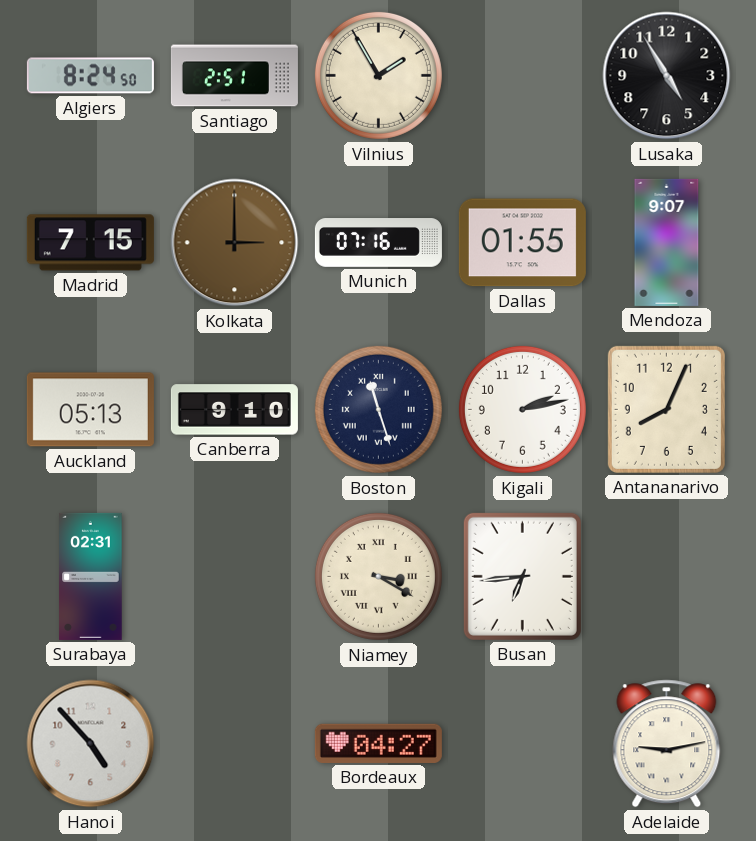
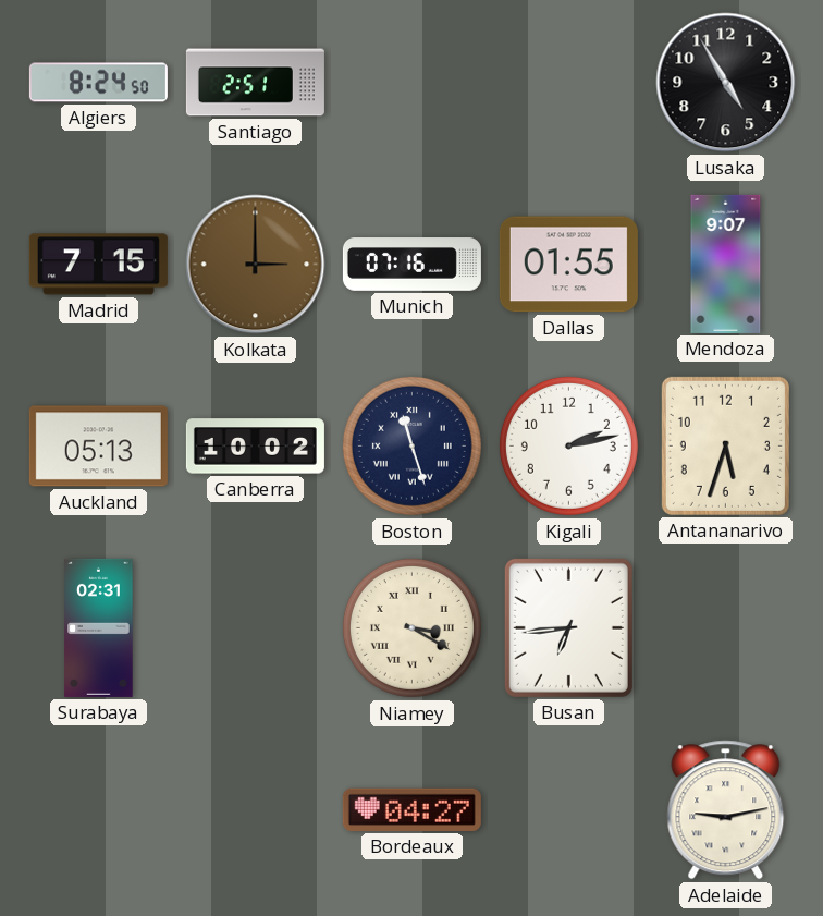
Vilnius: 1:55 -> none (378, 75)
Canberra: 9:10 -> 10:02 (255, 447)
Antananarivo: 8:04 -> 5:33 (725, 445)
Hanoi: 4:53 -> none (91, 744)
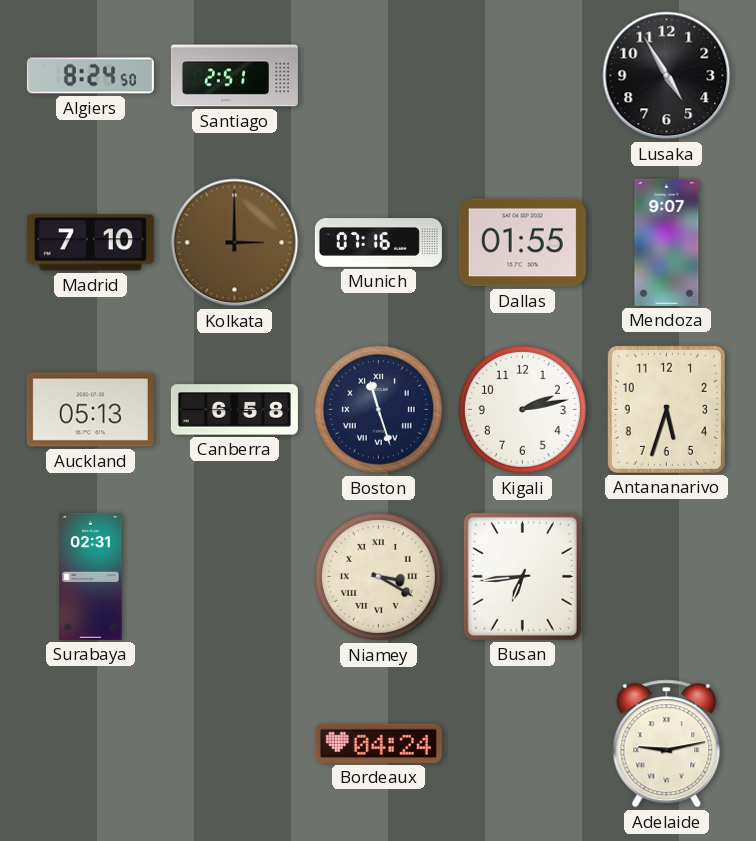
Madrid: 7:15 -> 7:10 (90, 243)
Canberra: 10:02 -> 6:58 (234, 410)
Bordeaux: 04:27 -> 04:24 (378, 743)
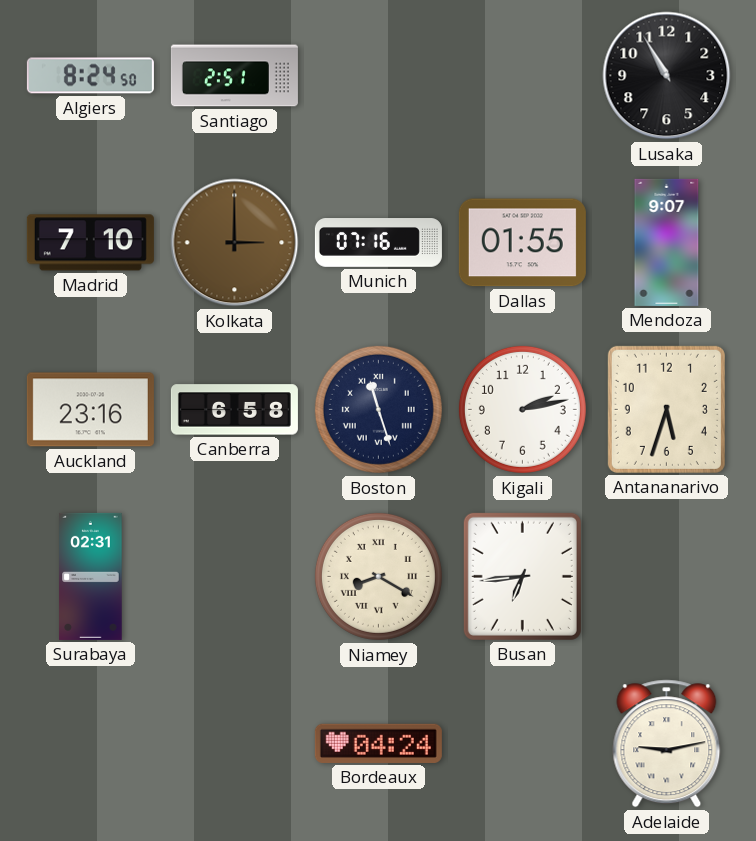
Lusaka: 4:55 -> 10:55 (667, 76)
Auckland: 05:13 -> 23:16 (90, 410)
Niamey: 3:20 -> 8:20 (378, 576)
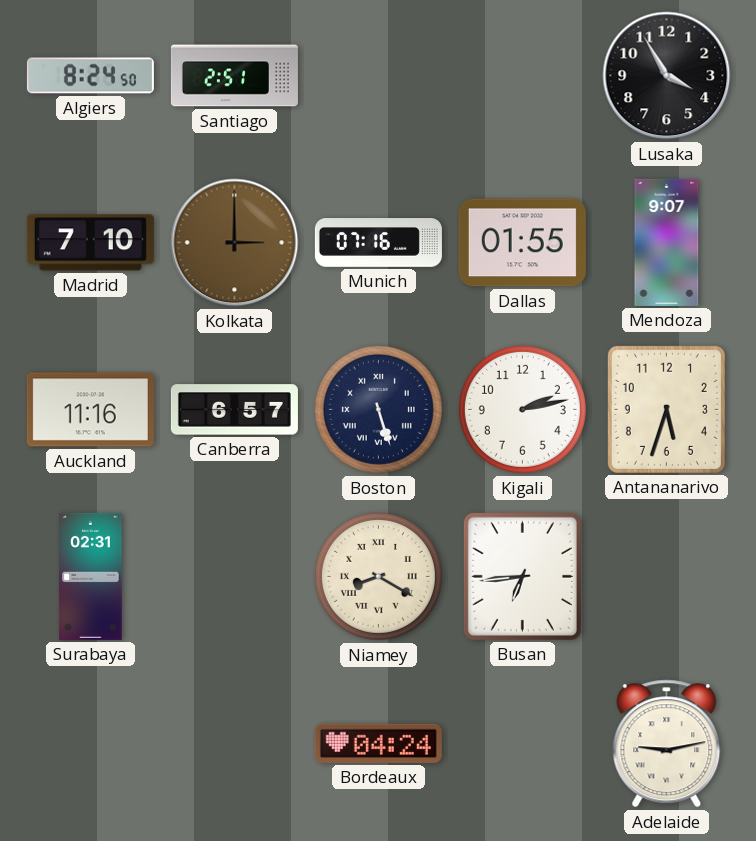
Lusaka: 10:55 -> 3:55 (667, 76)
Auckland: 23:16 -> 11:16 (90, 410)
Canberra: 6:58 -> 6:57 (234, 410)
Boston: 11:27 -> 5:27 (378, 409)
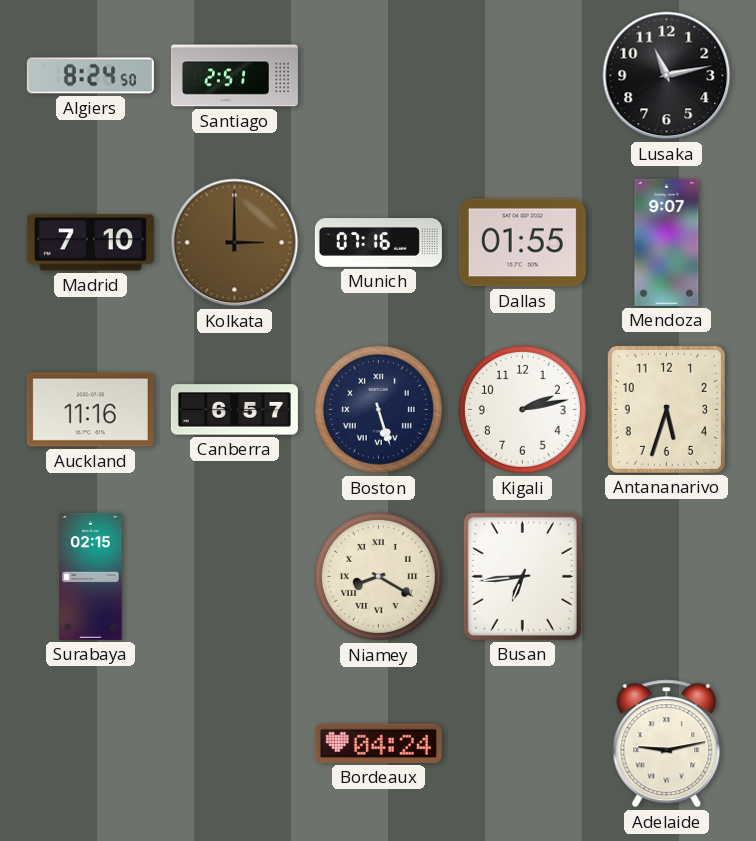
Lusaka: 3:55 -> 11:13 (667, 76)
Surabaya: 02:31 -> 02:15 (91, 576)
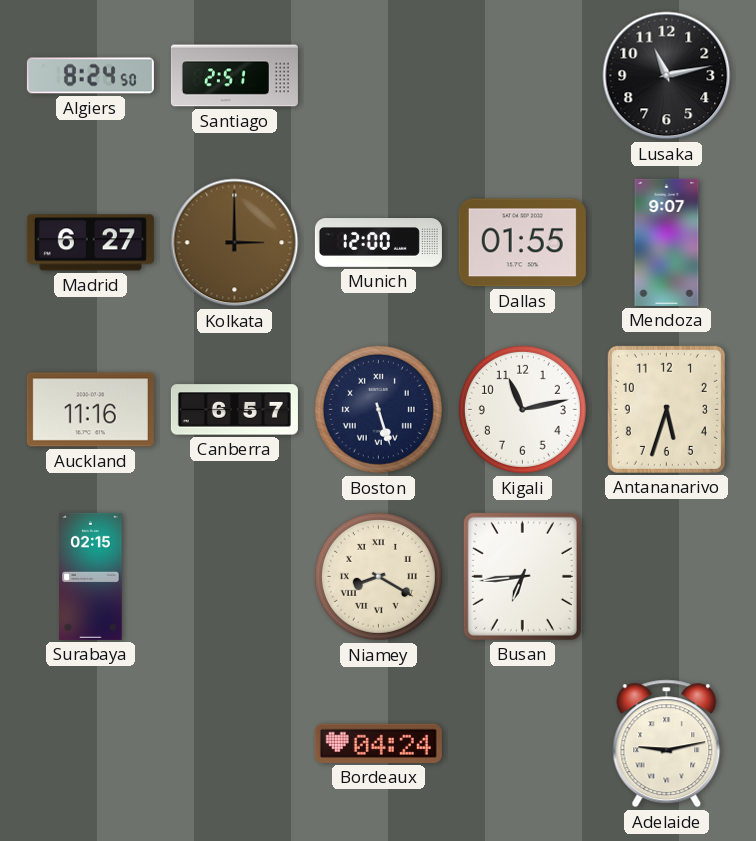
Madrid: 7:10 -> 6:27 (90, 243)
Munich: 07:16 -> 12:00 (378, 243)
Kigali: 2:13 -> 11:13 (522, 409)
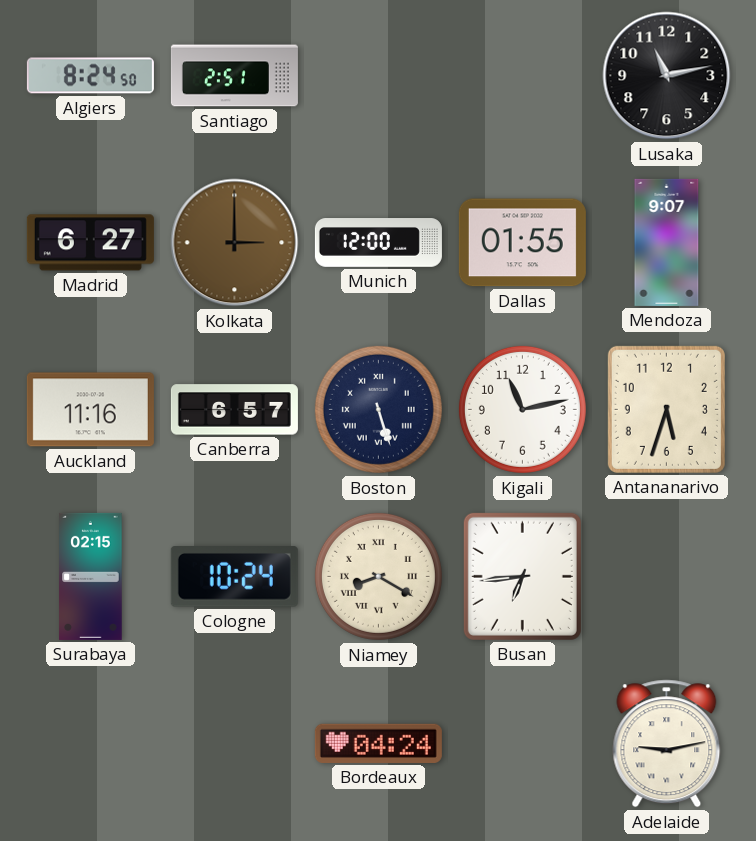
Cologne: none -> 10:24 (234, 577)
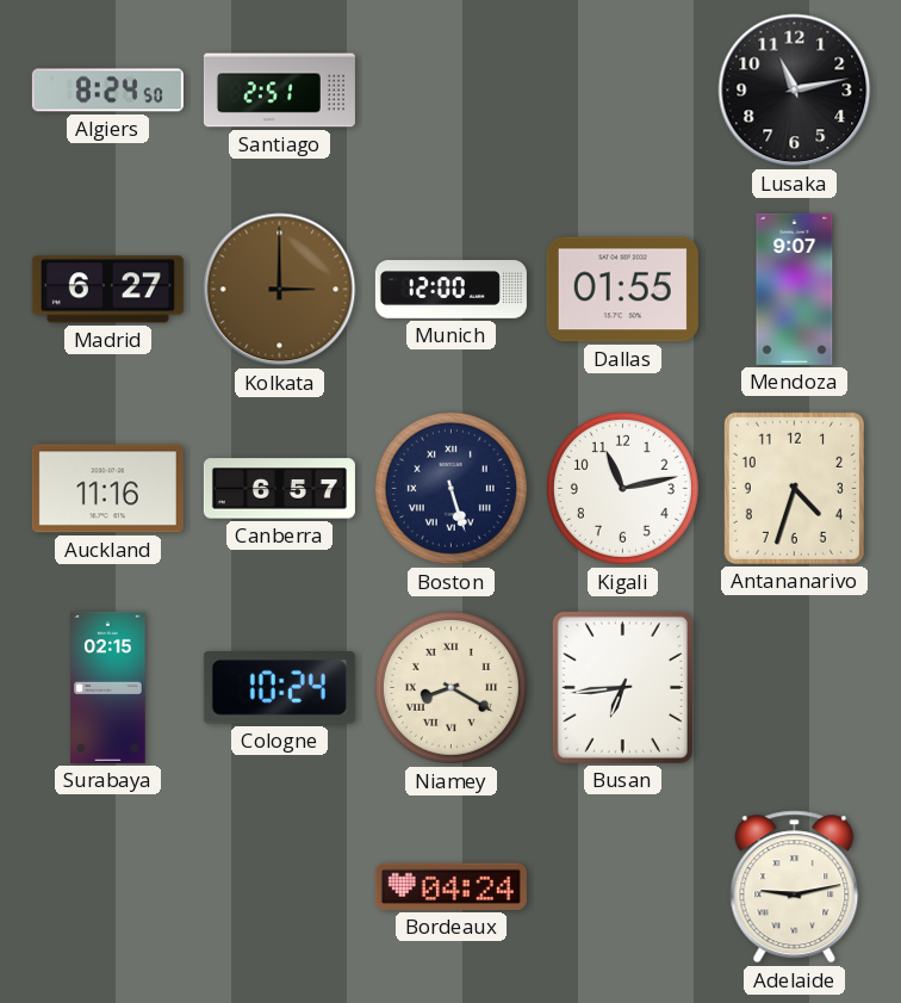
Antananarivo: 5:33 -> 4:33 (794, 488)
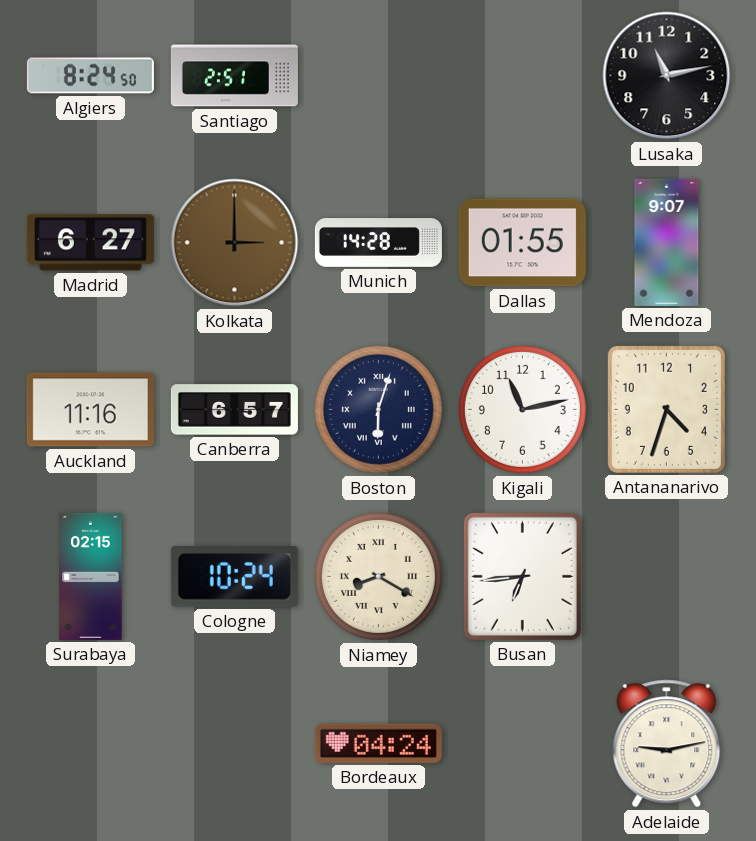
Munich: 12:00 -> 14:28 (378, 243)
Boston: 5:27 -> 6:03 (378, 409)
